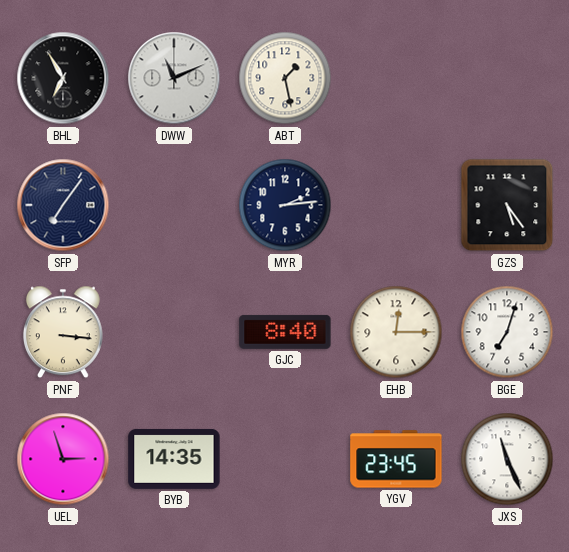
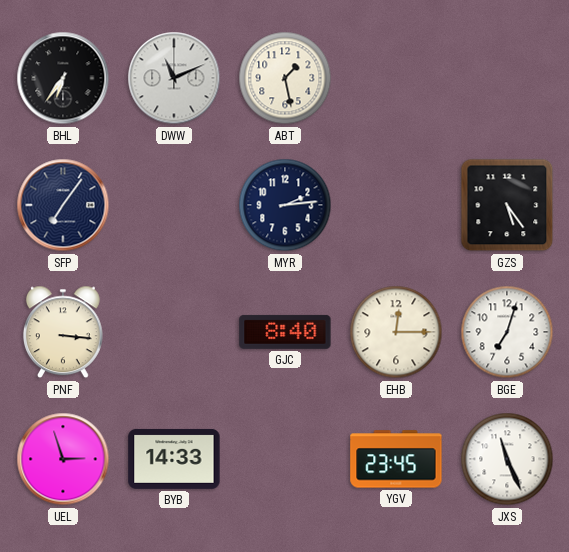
BHL: 6:55 -> 6:36 (63, 78)
BYB: 14:35 -> 14:33 (174, 459)
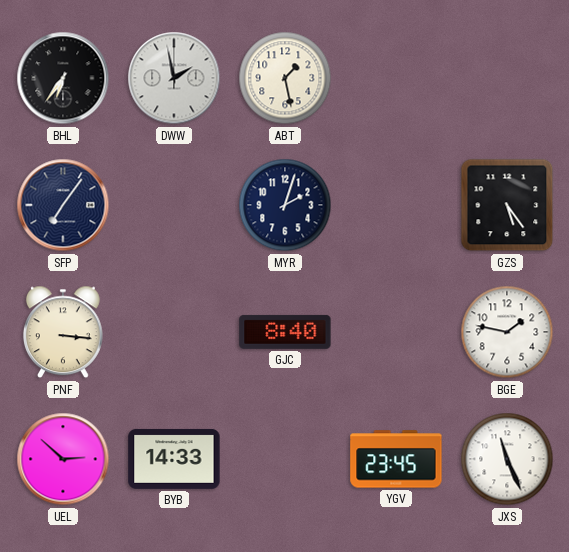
DWW: 11:11 -> 1:58 (174, 78)
MYR: 2:14 -> 2:03 (285, 205)
EHB: 12:15 -> none (396, 332)
BGE: 7:03 -> 1:47 (507, 332)
UEL: 2:57 -> 2:52 (63, 459)
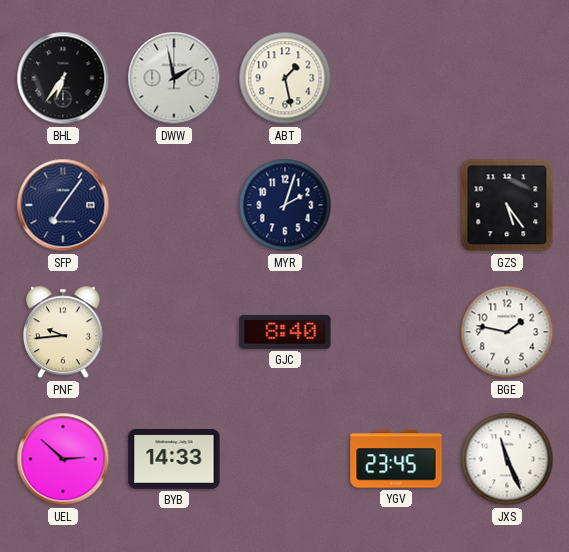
PNF: 3:16 -> 9:44 (63, 332)
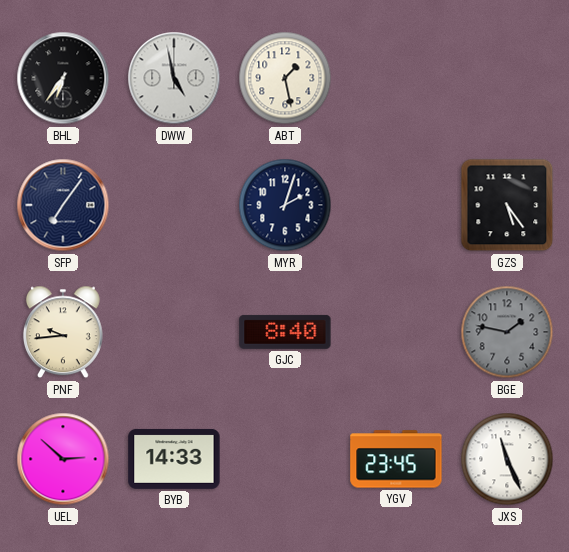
DWW: 1:58 -> 4:58 (174, 78)
BGE dial: white -> grey (507, 332)
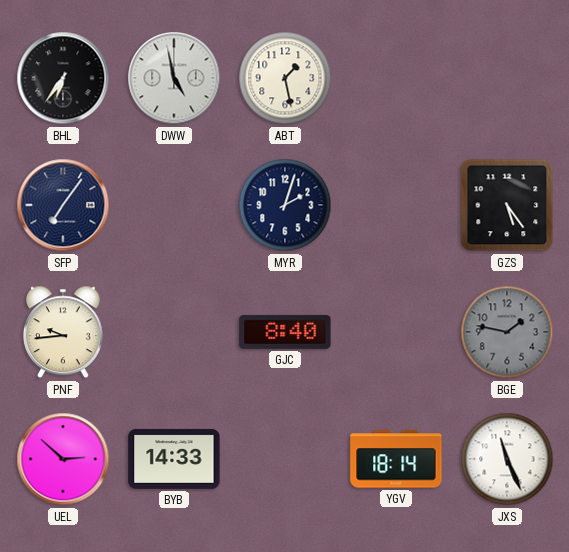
YGV: 23:45 -> 18:14 (396, 459)
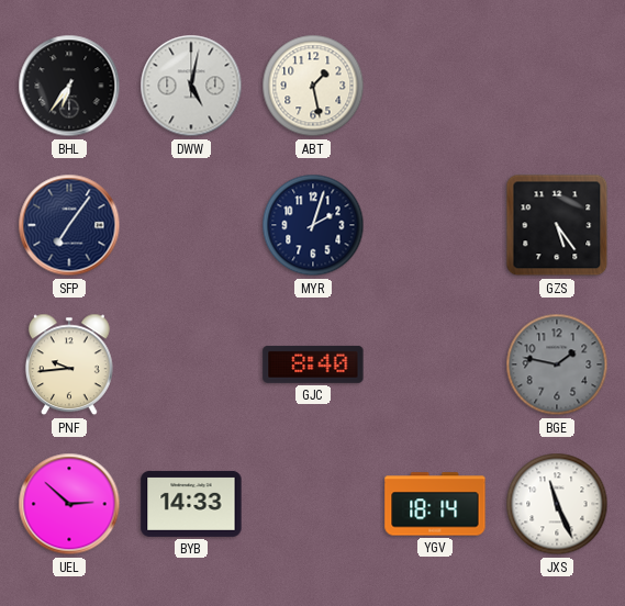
DWW: 4:58 -> 5:02 (191, 86)
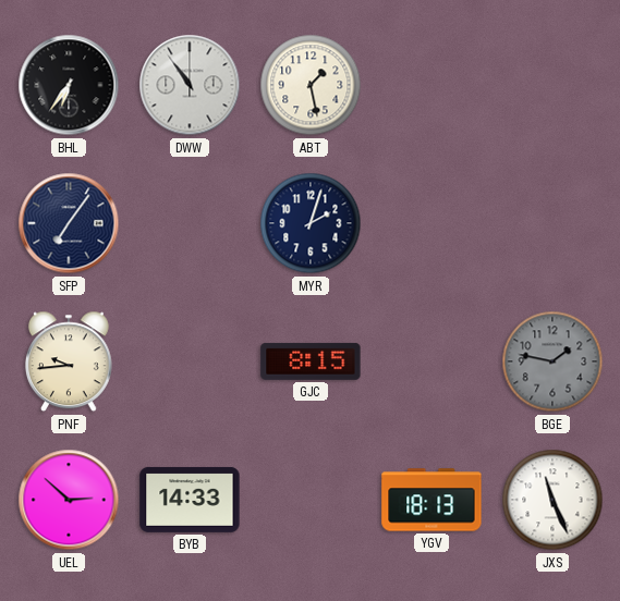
DWW: 5:02 -> 10:54 (190, 85)
GZS: 5:24 -> none (557, 225)
GJC: 8:40 -> 8:15 (311, 361)
YGV: 18:14 -> 18:13 (431, 500)
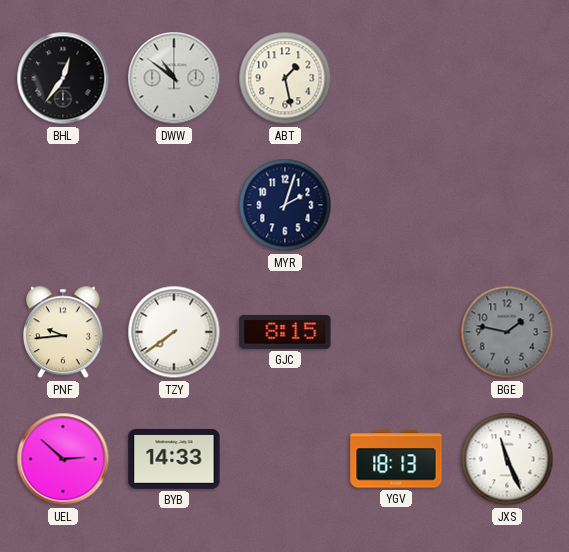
BHL: 6:36 -> 12:36 (63, 78)
DWW: 10:54 -> 10:51 (174, 78)
SFP: 7:06 -> none (69, 223)
TZY: none -> 7:39 (174, 332)
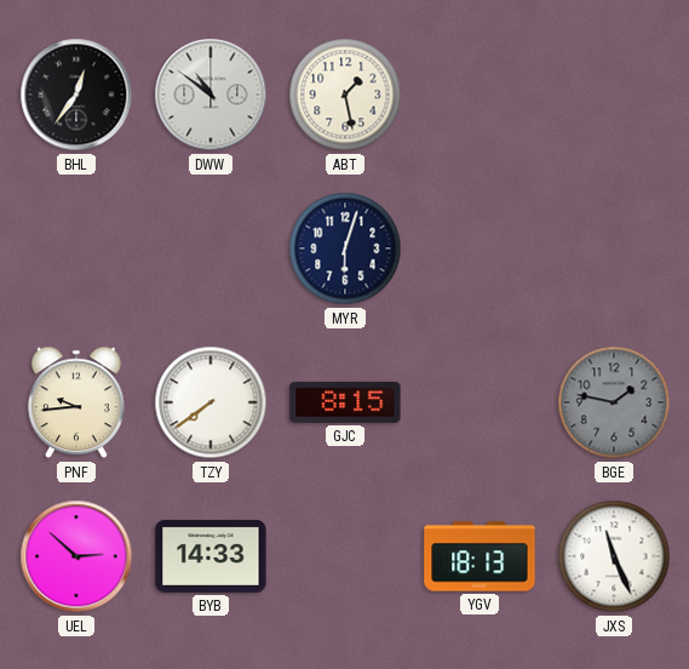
MYR: 2:03 -> 6:03 (345, 248)
